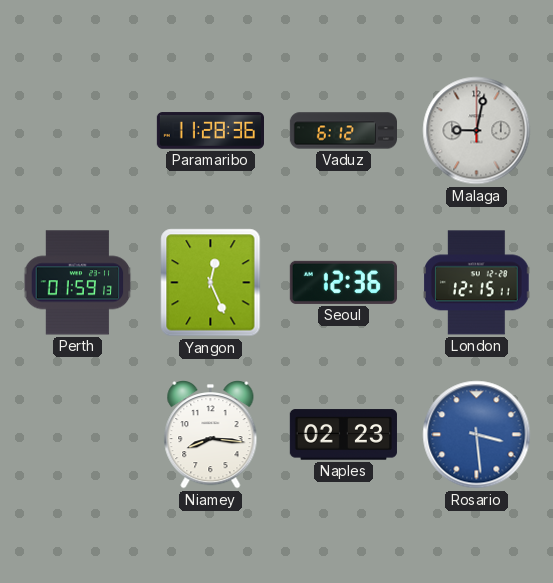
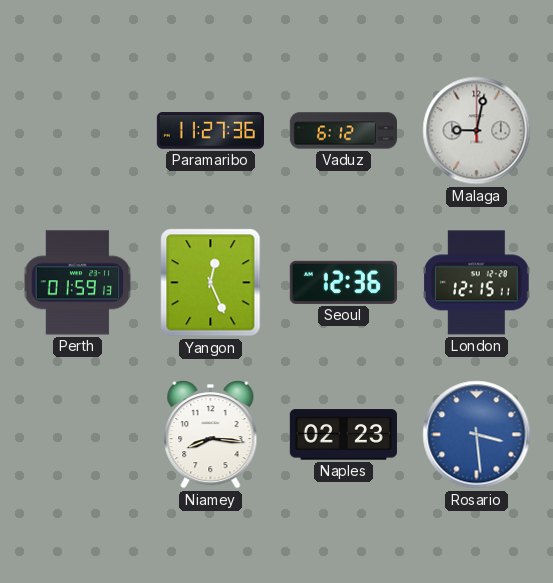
Paramaribo: 11:28 -> 11:27 (210, 131)
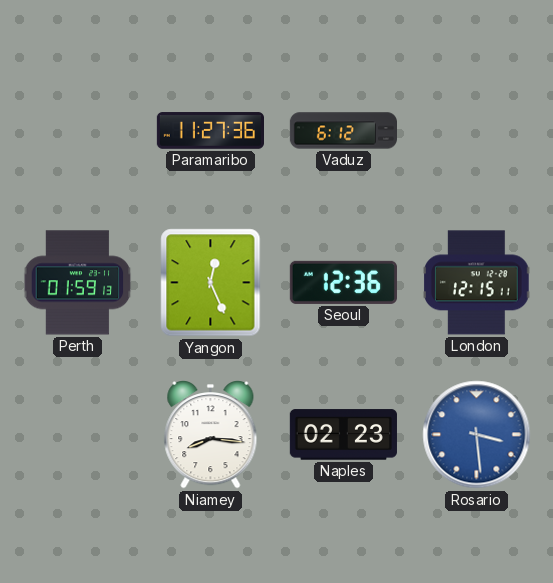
Malaga: 9:02 -> none (477, 131)
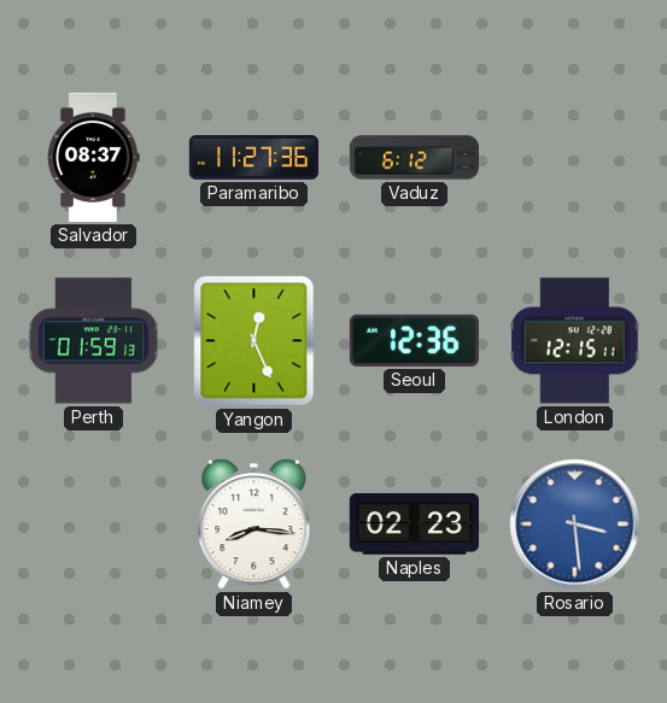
Salvador: none -> 08:37 (94, 157)
